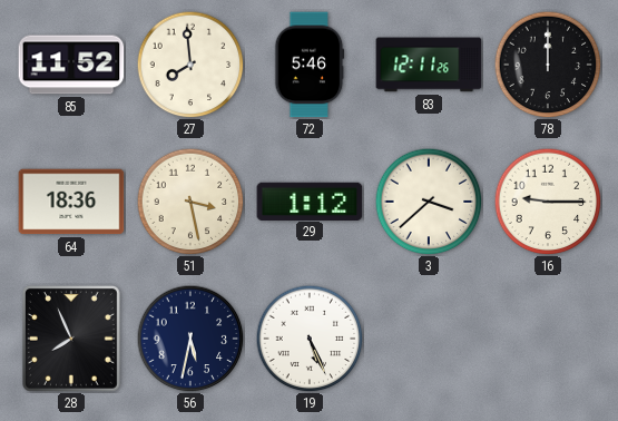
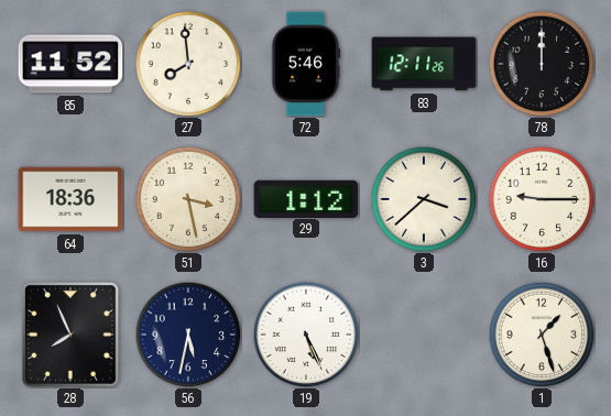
1: none -> 1:27 (542, 335)
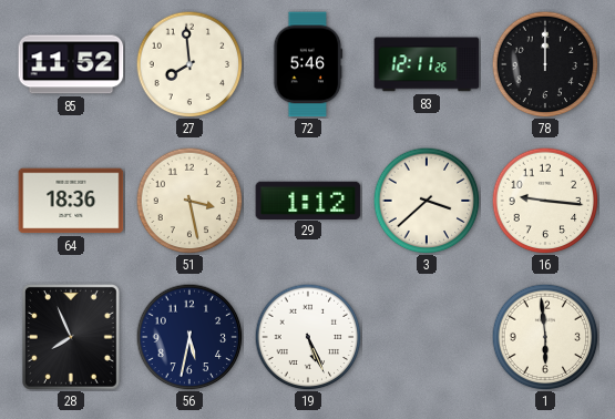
16: 9:15 -> 9:16 (545, 201)
1: 1:27 -> 5:59 (545, 337)
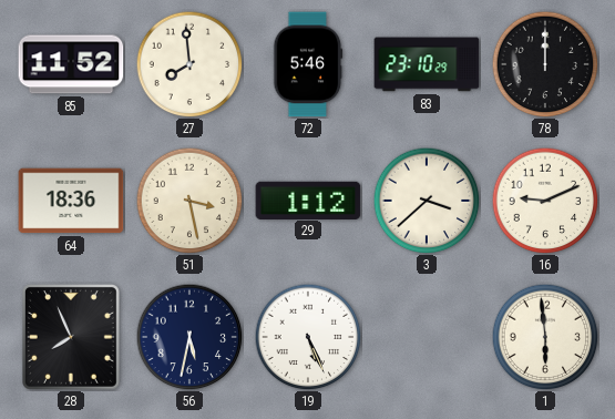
83: 12:11 -> 23:10 (427, 64)
16: 9:16 -> 9:11 (545, 201)
